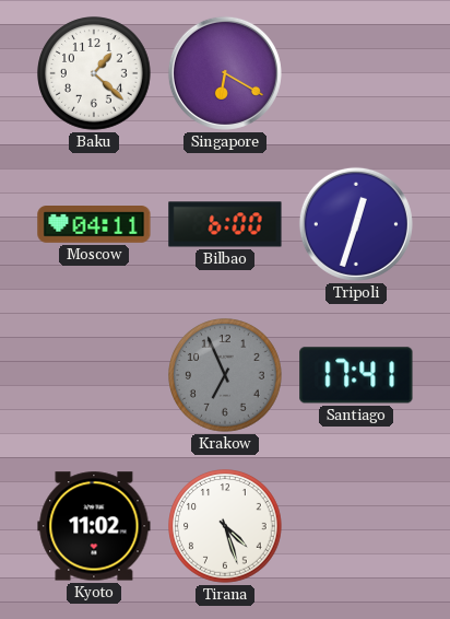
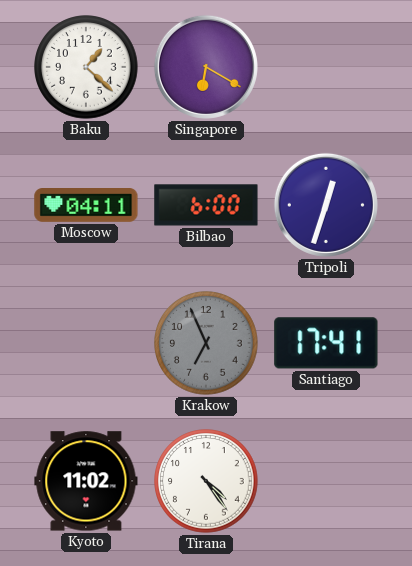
Tirana: 4:27 -> 4:24 (206, 481)
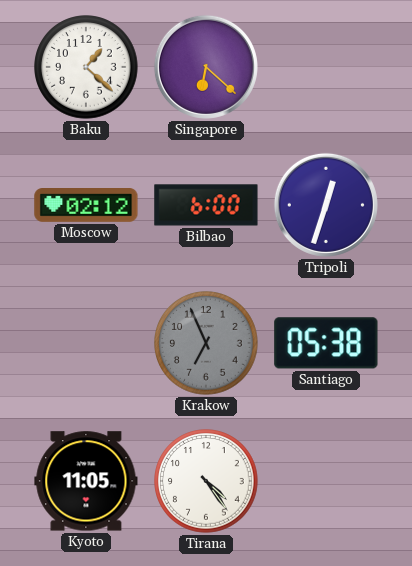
Singapore: 6:20 -> 6:22 (206, 67)
Moscow: 04:11 -> 02:12 (86, 206)
Santiago: 17:41 -> 05:38 (326, 343)
Kyoto: 11:02 -> 11:05 (86, 481)
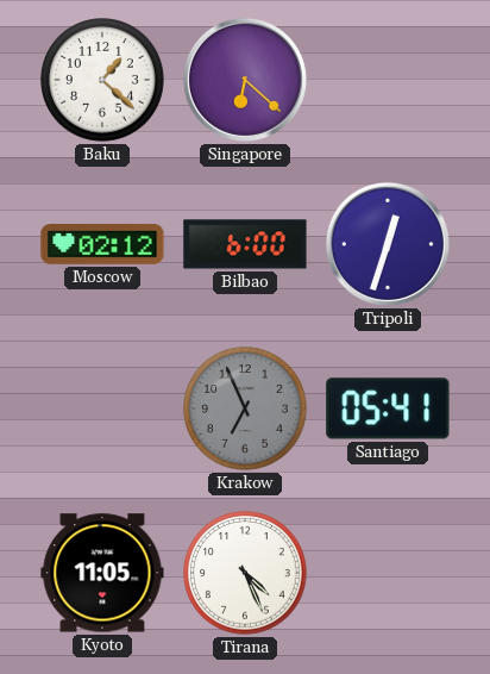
Santiago: 05:38 -> 05:41 (388, 408)
Tirana: 4:24 -> 4:26 (245, 573)
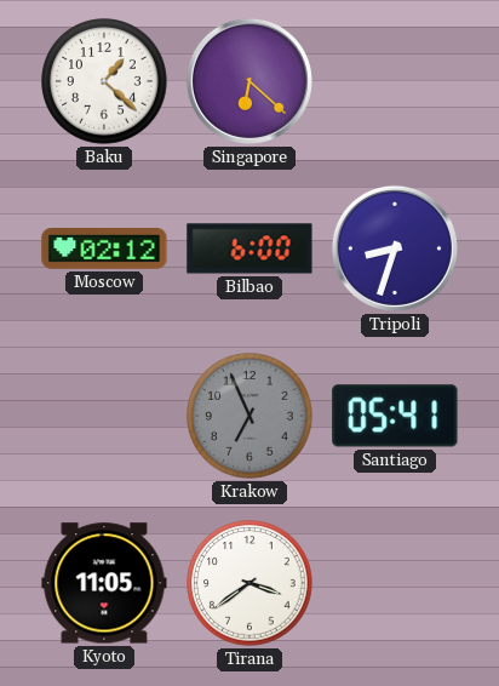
Tripoli: 12:33 -> 8:33 (395, 248)
Tirana: 4:26 -> 3:39 (249, 583)
